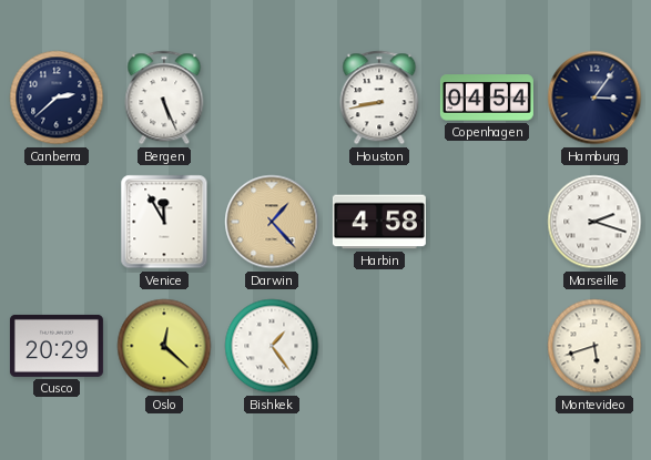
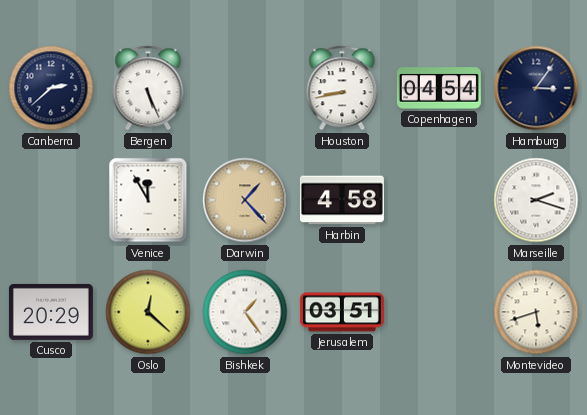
Jerusalem: none -> 03:51 (342, 312)
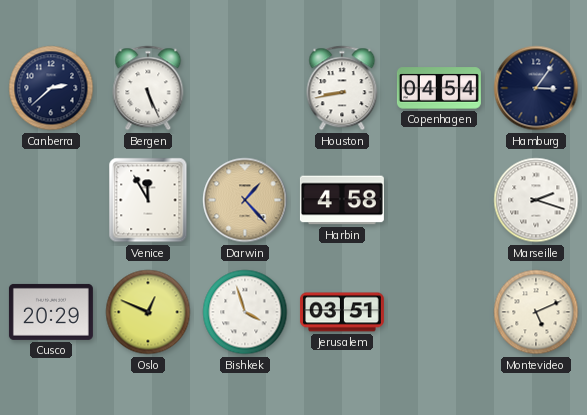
Oslo: 12:22 -> 12:49 (148, 312)
Bishkek: 1:24 -> 3:57 (245, 312)
Montevideo: 5:42 -> 5:11 (536, 312)
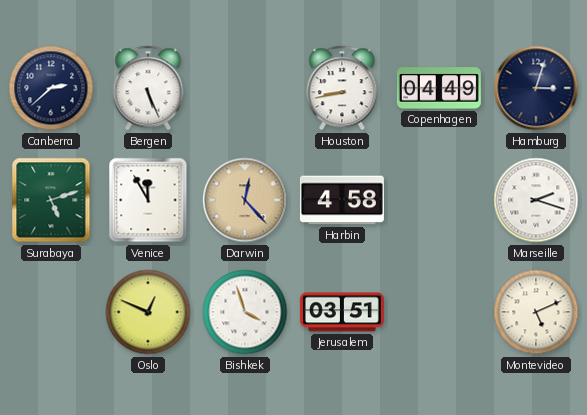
Copenhagen: 04:54 -> 04:49 (439, 88)
Hamburg: 3:06 -> 3:03 (536, 88)
Surabaya: none -> 5:12 (51, 200)
Darwin: 1:23 -> 12:23 (245, 200)
Cusco: 20:29 -> none (51, 312)
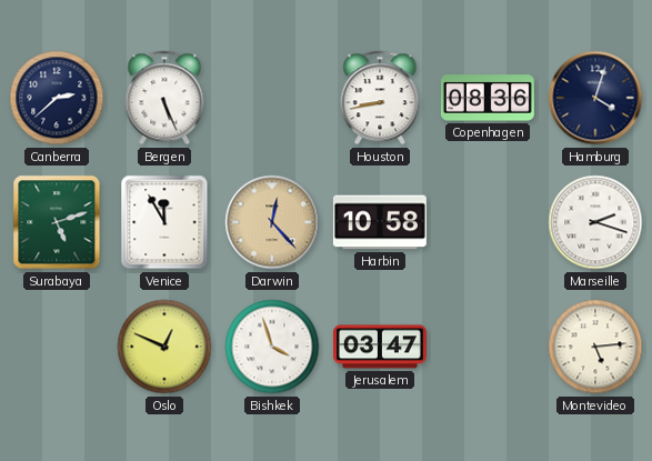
Copenhagen: 04:49 -> 08:36 (488, 98)
Hamburg: 3:03 -> 4:03 (595, 98)
Harbin: 4:58 -> 10:58 (380, 222)
Jerusalem: 03:51 -> 03:47 (380, 347)
Montevideo: 5:11 -> 5:14 (595, 347)
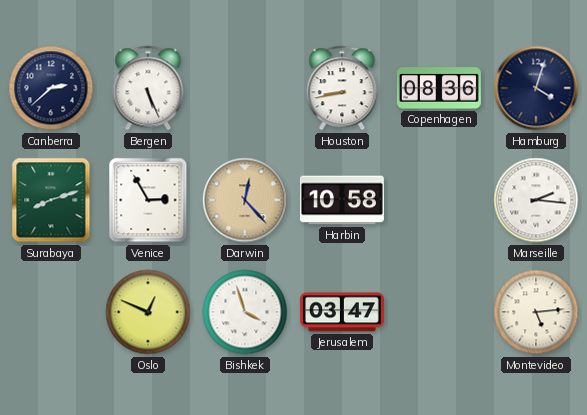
Surabaya: 5:12 -> 8:12 (51, 200)
Venice: 11:55 -> 2:55 (148, 200)
Marseille: 2:18 -> 2:16 (536, 200)
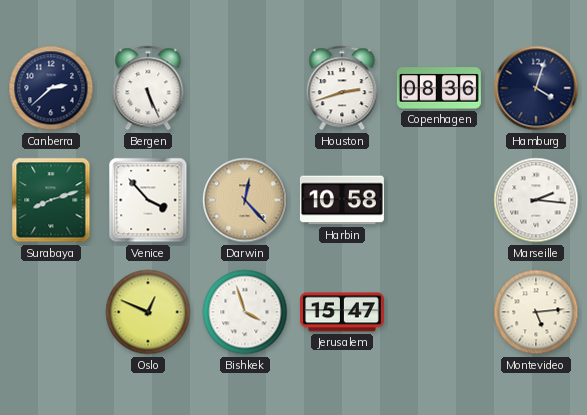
Houston: 8:43 -> 2:42 (342, 88)
Venice: 2:55 -> 3:53 (148, 200)
Jerusalem: 03:47 -> 15:47 (342, 312)
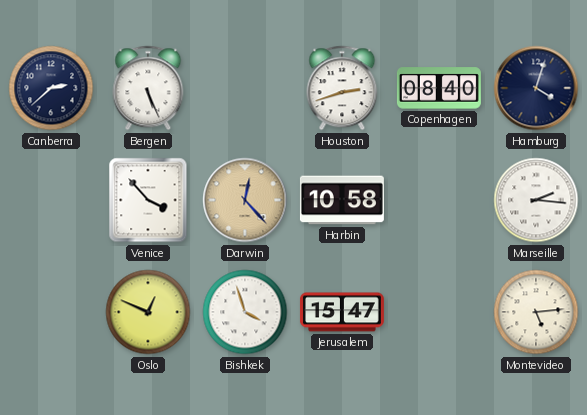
Copenhagen: 08:36 -> 08:40 (439, 88)
Surabaya: 8:12 -> none (51, 200)
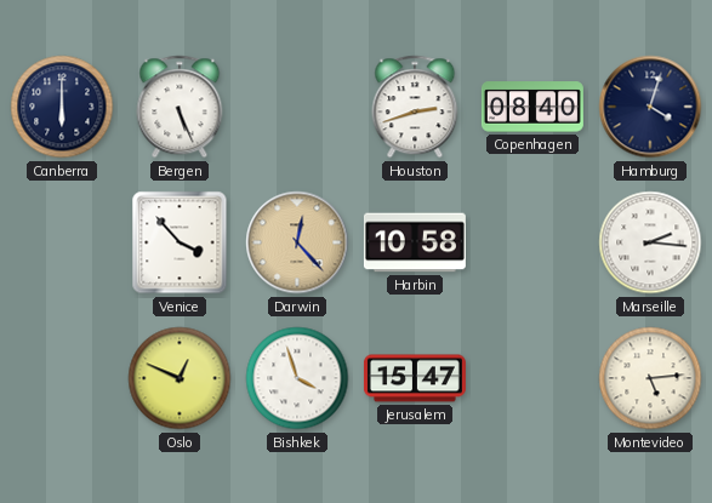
Canberra: 2:38 -> 6:00 (62, 107)
